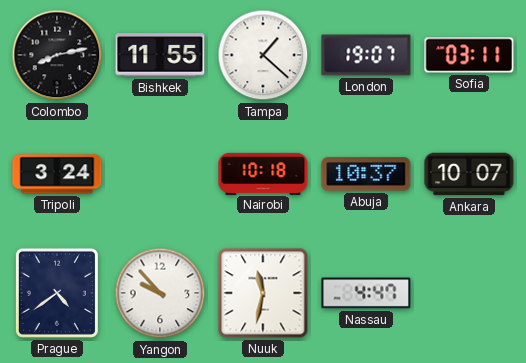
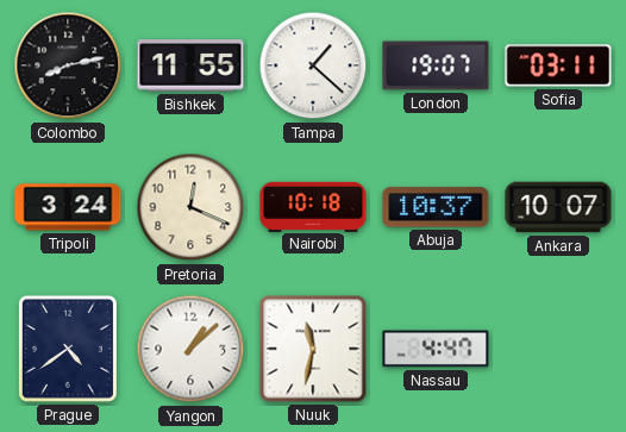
Pretoria: none -> 12:19 (190, 207)
Yangon: 9:53 -> 1:08 (190, 349)
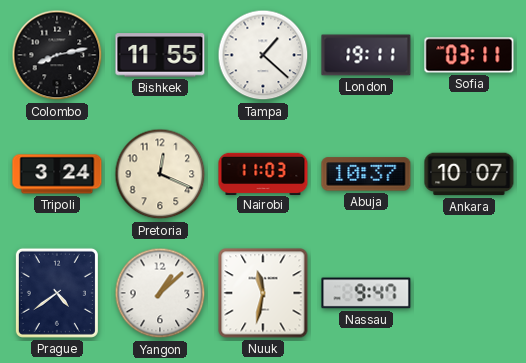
London: 19:07 -> 19:11 (366, 55)
Nairobi: 10:18 -> 11:03 (263, 173)
Nassau: 4:47 -> 9:47 (366, 293)
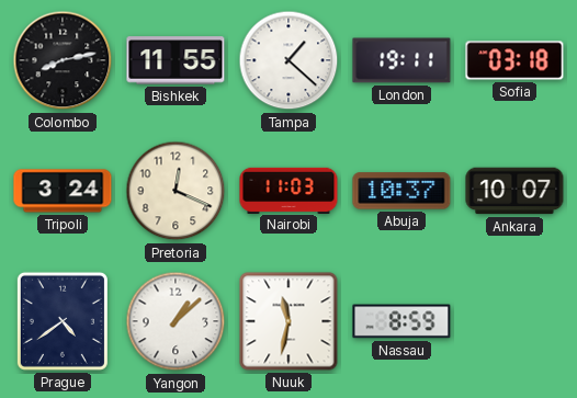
Sofia: 03:11 -> 03:18 (514, 60)
Nassau: 9:47 -> 8:59 (401, 321)
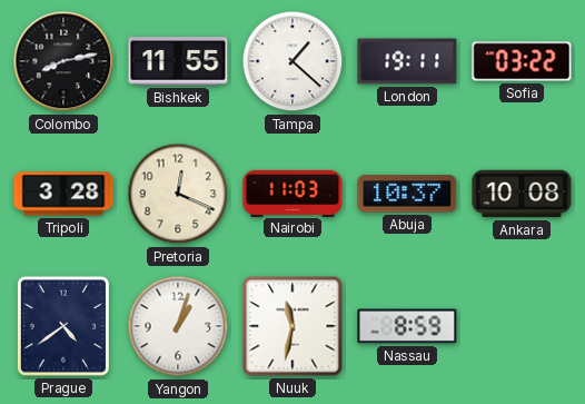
Sofia: 03:18 -> 03:22 (522, 61)
Tripoli: 3:24 -> 3:28 (63, 194)
Ankara: 10:07 -> 10:08 (522, 194)
Yangon: 1:08 -> 1:03 (178, 326)
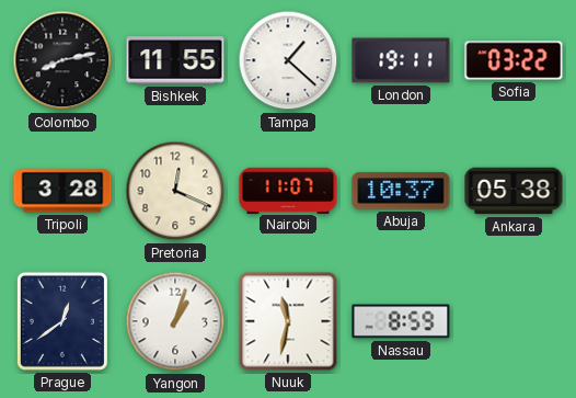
Nairobi: 11:03 -> 11:07 (288, 190)
Ankara: 10:08 -> 05:38 (514, 191)
Prague: 4:39 -> 12:39 (62, 321)
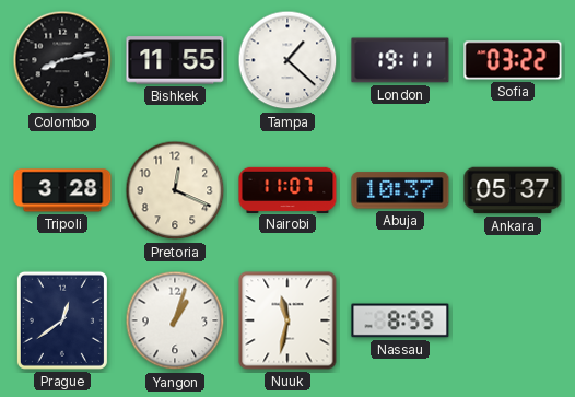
Ankara: 05:38 -> 05:37 (513, 190)
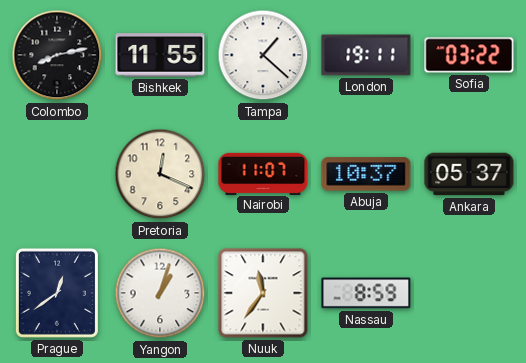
Tripoli: 3:28 -> none (62, 190)
Nuuk: 11:32 -> 11:36 (263, 293)
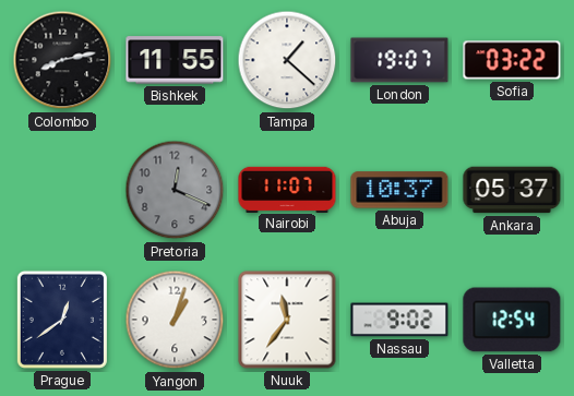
London: 19:11 -> 19:07 (399, 60)
Pretoria dial: cream -> grey (175, 190)
Nassau: 8:59 -> 9:02 (399, 320)
Valletta: none -> 12:54 (512, 320)
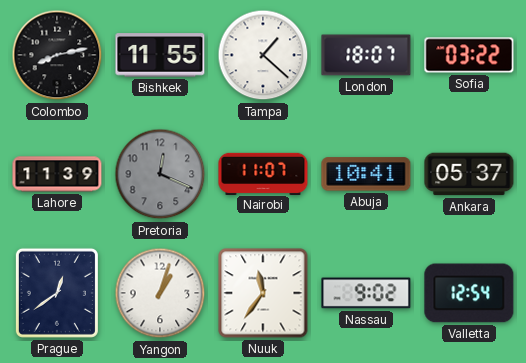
London: 19:07 -> 18:07 (366, 55)
Lahore: none -> 11:39 (57, 174)
Abuja: 10:37 -> 10:41 (366, 174)
